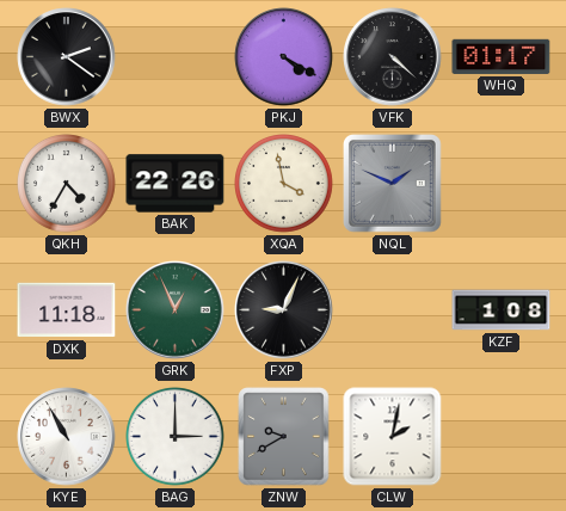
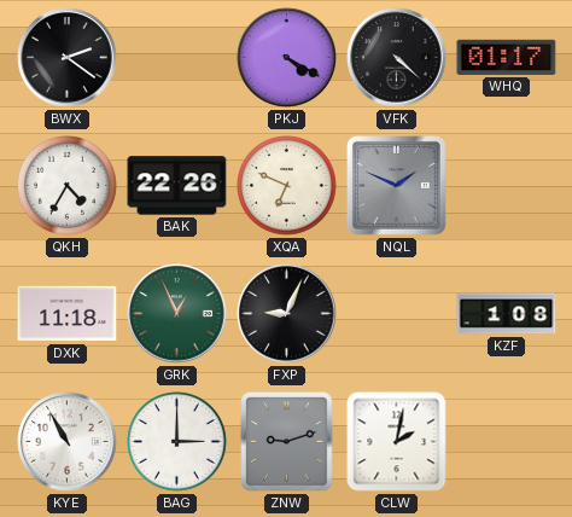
XQA: 3:58 -> 6:49 (287, 186)
ZNW: 9:40 -> 9:12 (287, 442)
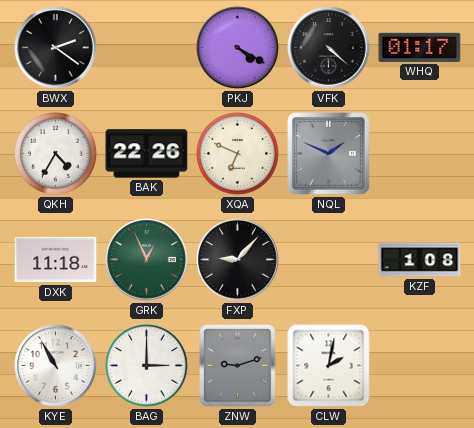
FXP: 9:04 -> 9:07 (238, 260)
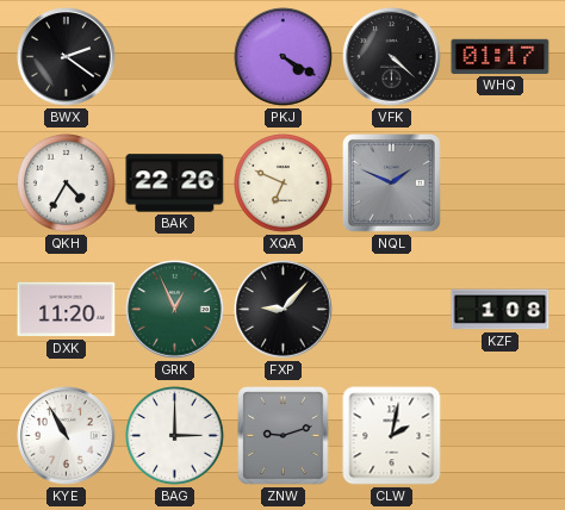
DXK: 11:18 -> 11:20 (67, 310)
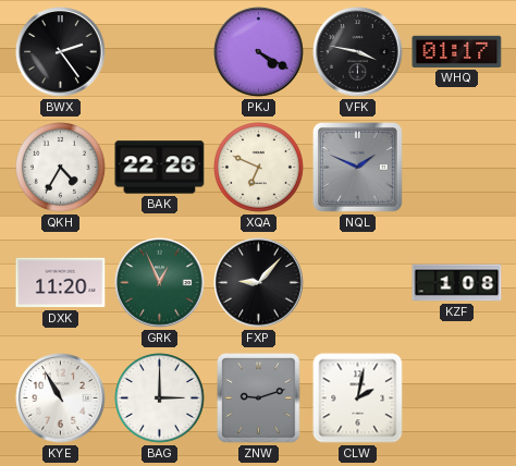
BWX: 2:21 -> 2:24 (61, 52)
VFK: 4:22 -> 3:47 (358, 52)
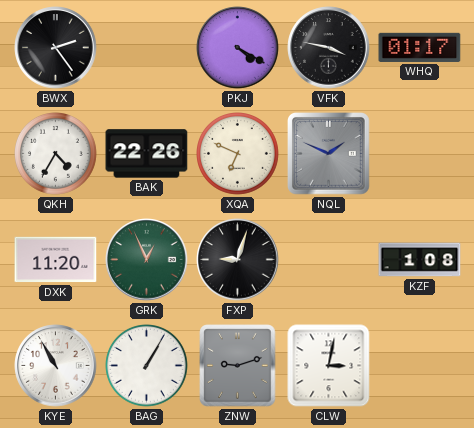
FXP: 9:07 -> 9:03 (238, 260)
BAG: 3:00 -> 1:05 (147, 366)
CLW: 2:02 -> 3:02 (329, 366)
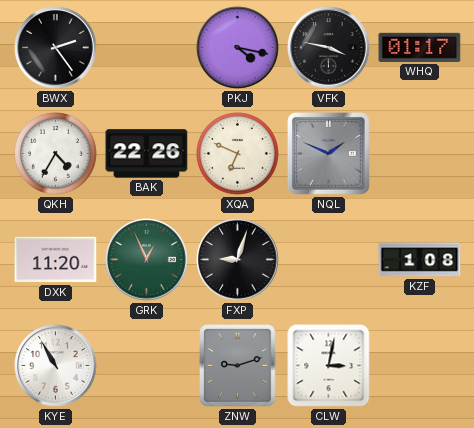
PKJ: 4:20 -> 4:17 (238, 48)
BAG: 1:05 -> none (147, 366)
